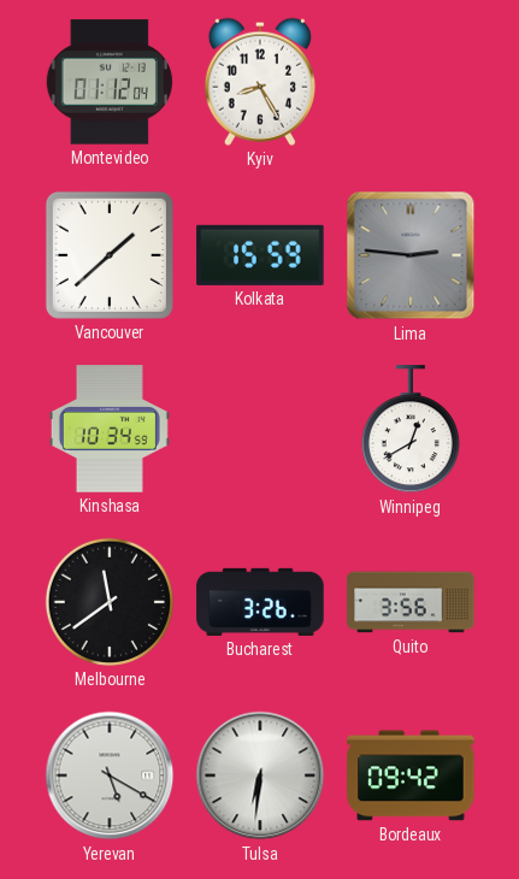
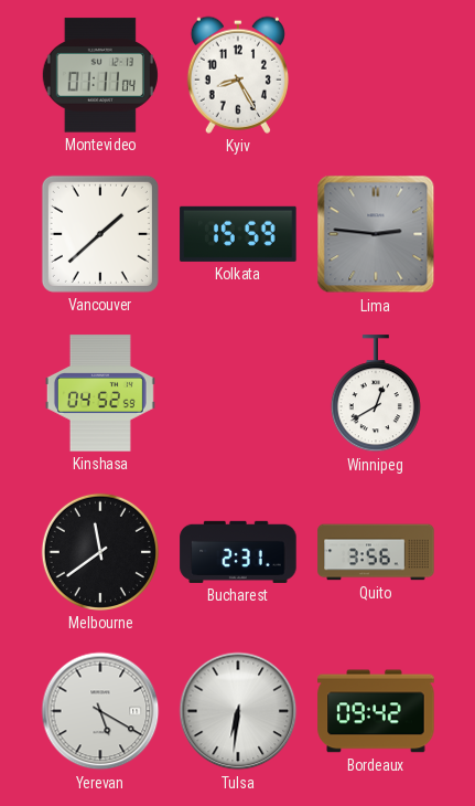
Montevideo: 01:12 -> 01:11 (100, 75)
Kinshasa: 10:34 -> 04:52 (100, 393)
Bucharest: 3:26 -> 2:31 (238, 552)
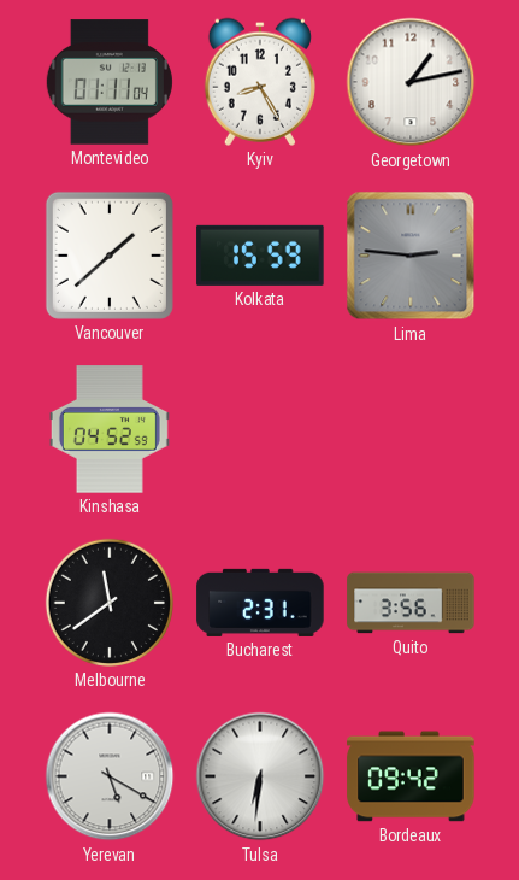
Georgetown: none -> 1:13 (411, 82)
Winnipeg: 12:40 -> none (376, 394)
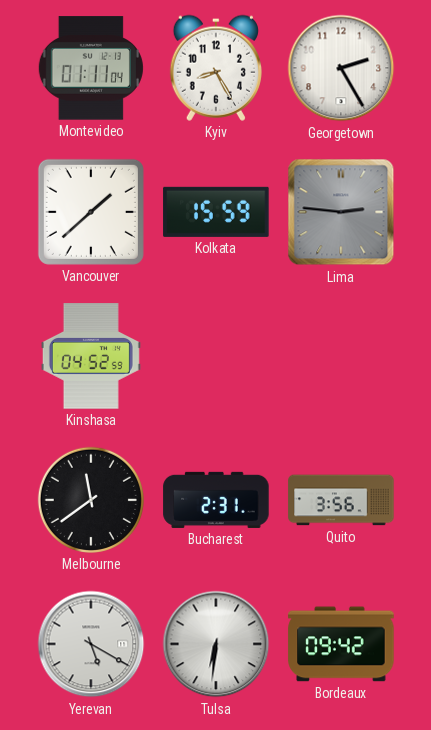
Georgetown: 1:13 -> 2:25 (341, 68)
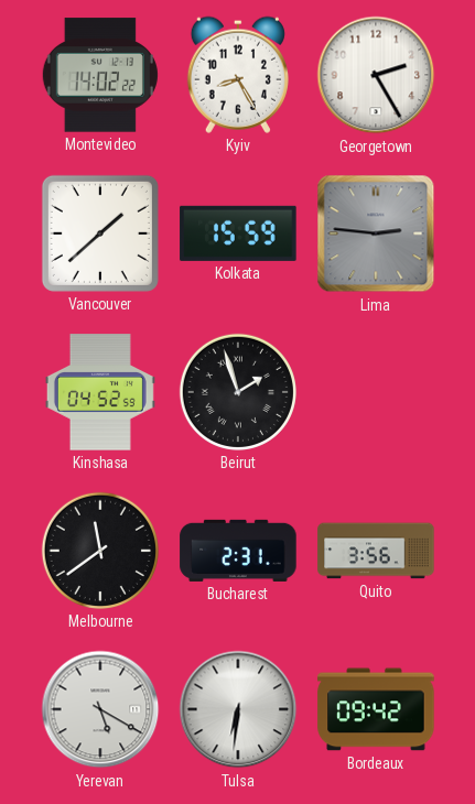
Montevideo: 01:11 -> 14:02 (100, 75)
Beirut: none -> 1:57 (238, 392)
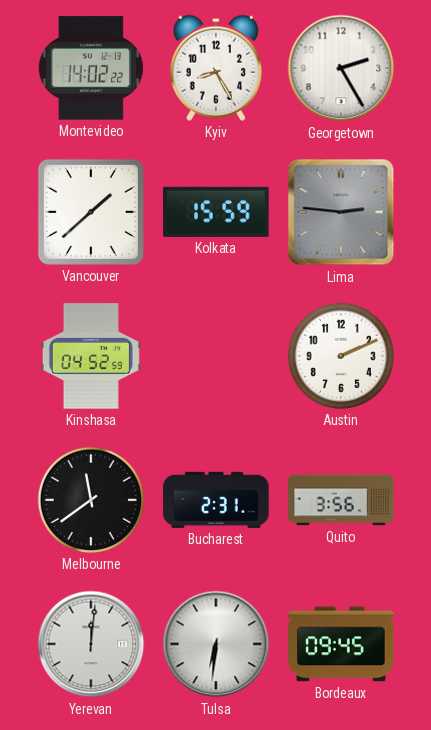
Beirut: 1:57 -> none (238, 392)
Austin: none -> 2:11 (341, 356)
Yerevan: 5:20 -> 12:01 (91, 644)
Bordeaux: 09:42 -> 09:45 (341, 644)
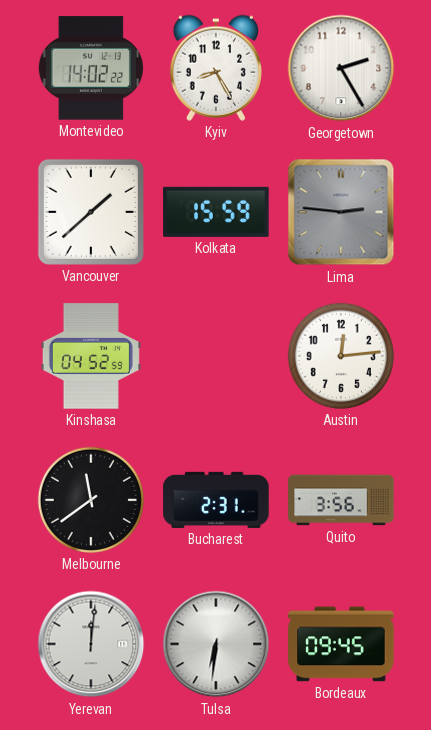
Austin: 2:11 -> 12:14 (341, 356)
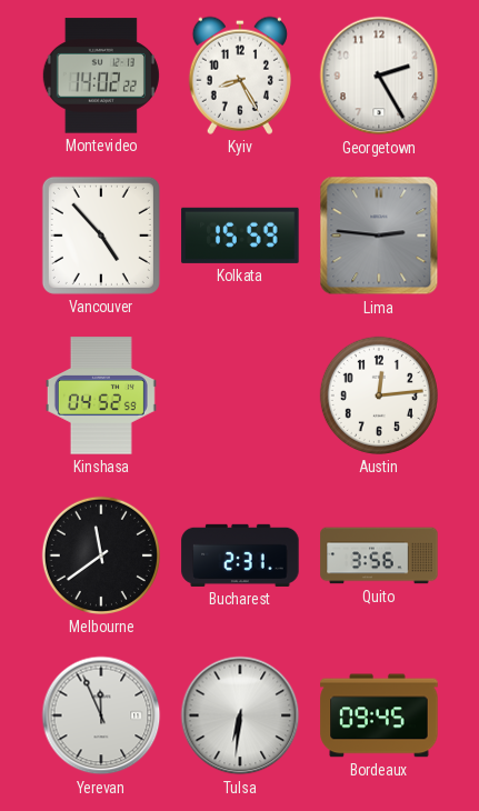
Vancouver: 1:38 -> 4:53 (101, 236)
Yerevan: 12:01 -> 11:56 (101, 715)
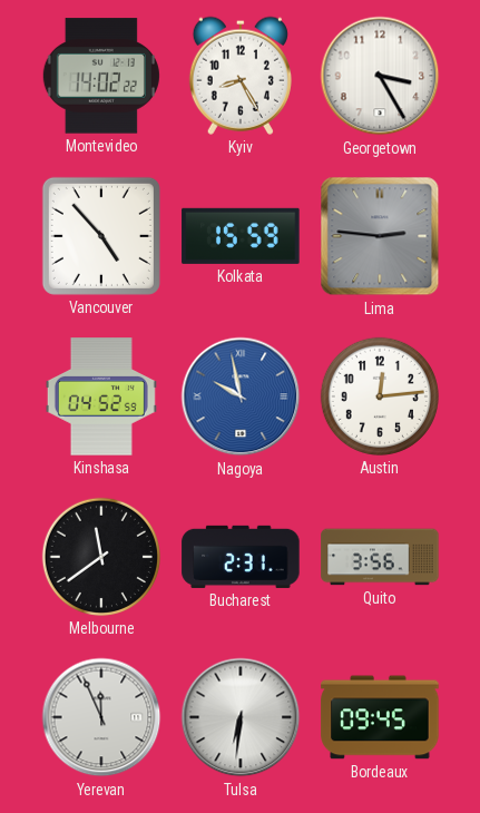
Georgetown: 2:25 -> 3:25 (380, 76)
Nagoya: none -> 9:58 (241, 396)
